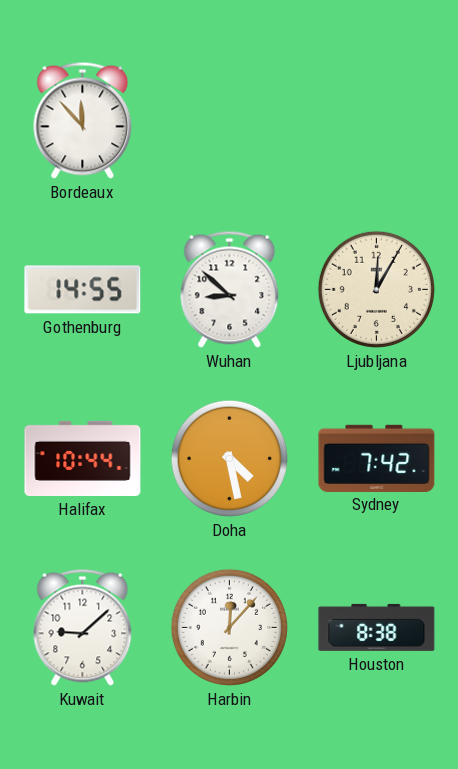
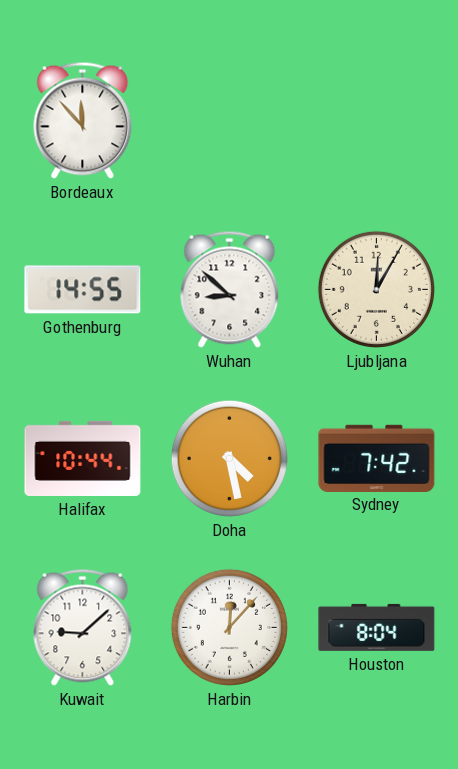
Houston: 8:38 -> 8:04 (377, 627)
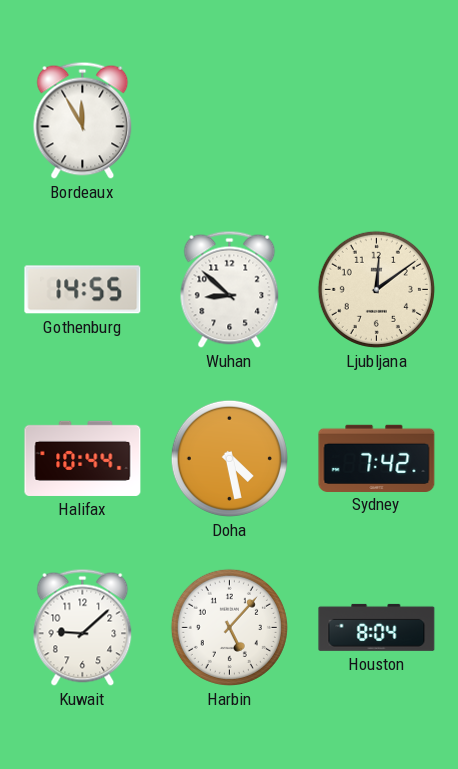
Bordeaux: 11:53 -> 11:55 (83, 120)
Ljubljana: 12:05 -> 12:09 (376, 289)
Harbin: 12:07 -> 5:07 (229, 627)
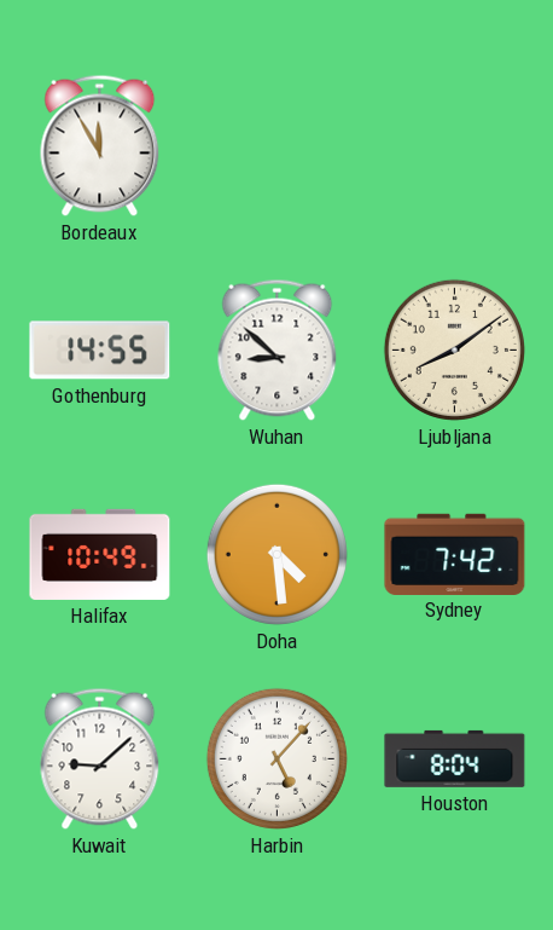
Ljubljana: 12:09 -> 8:09 (454, 350)
Halifax: 10:44 -> 10:49 (100, 554)
Doha: 4:28 -> 4:29 (276, 554)
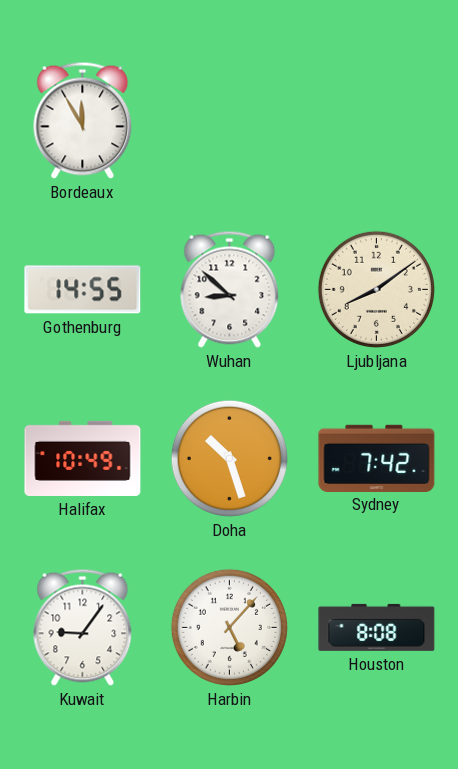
Doha: 4:29 -> 10:27 (229, 458)
Kuwait: 9:08 -> 9:06 (83, 627)
Houston: 8:04 -> 8:08 (377, 627)
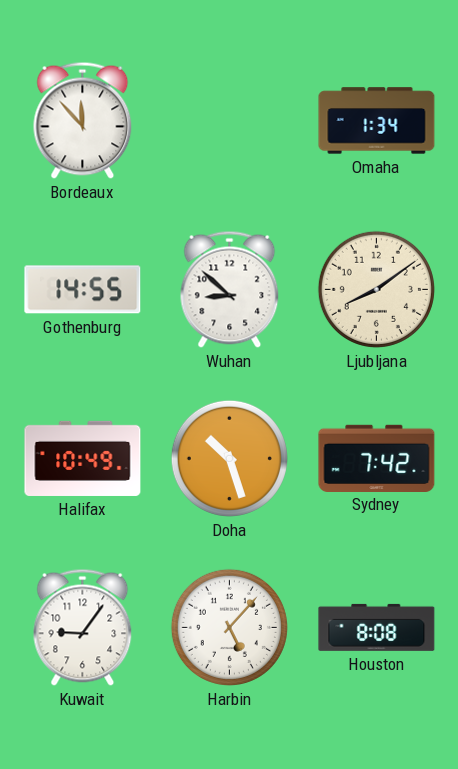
Bordeaux: 11:55 -> 11:53 (83, 120)
Omaha: none -> 1:34 (377, 121)
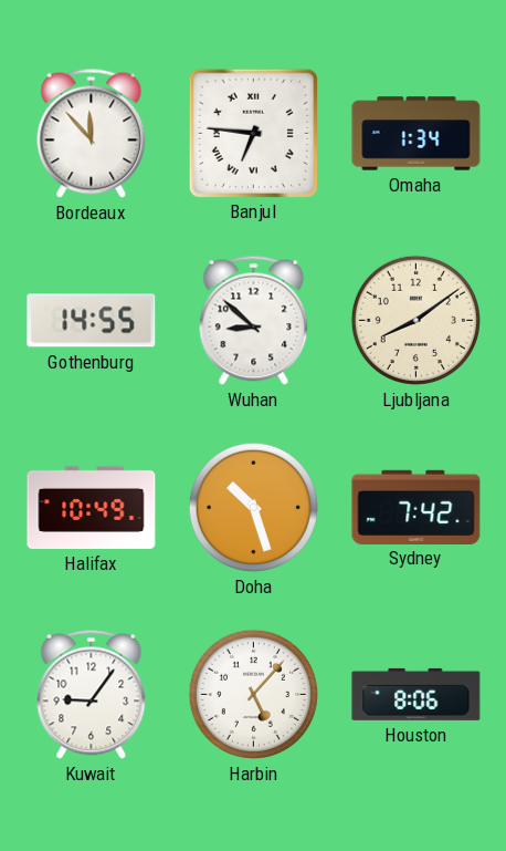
Banjul: none -> 6:46 (253, 133)
Houston: 8:08 -> 8:06 (417, 694)
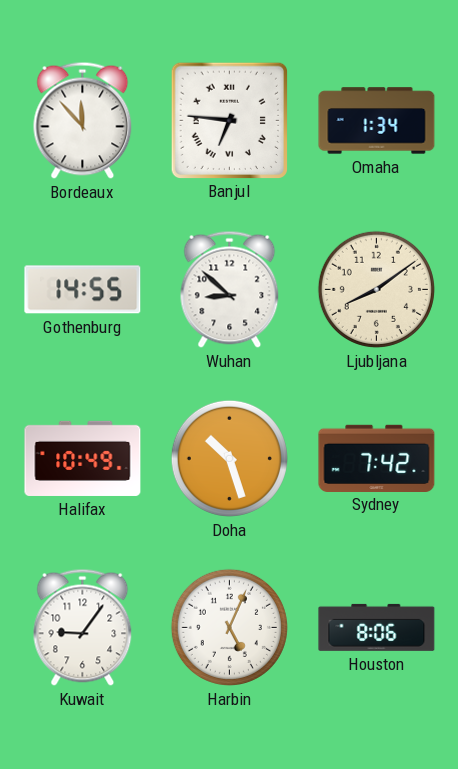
Harbin: 5:07 -> 5:04 (229, 627)
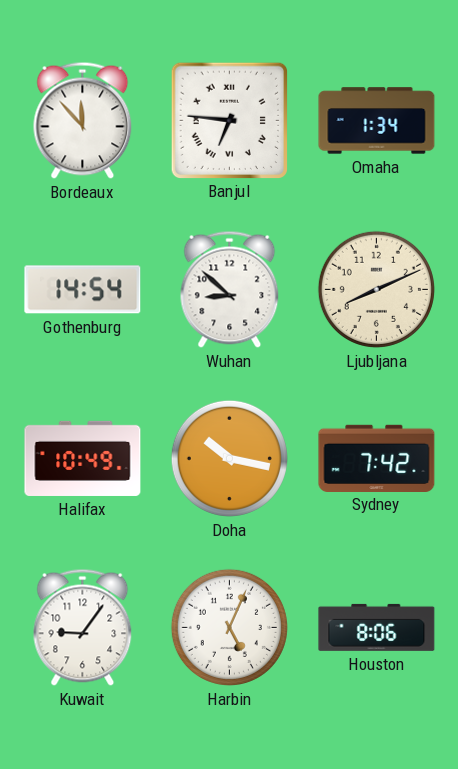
Gothenburg: 14:55 -> 14:54 (83, 290)
Ljubljana: 8:09 -> 8:11 (376, 289)
Doha: 10:27 -> 10:17 (229, 458)
